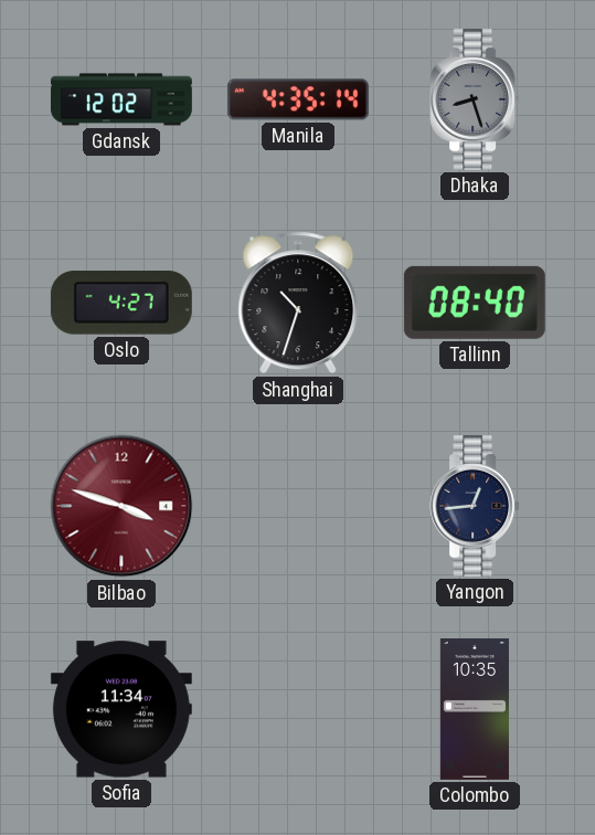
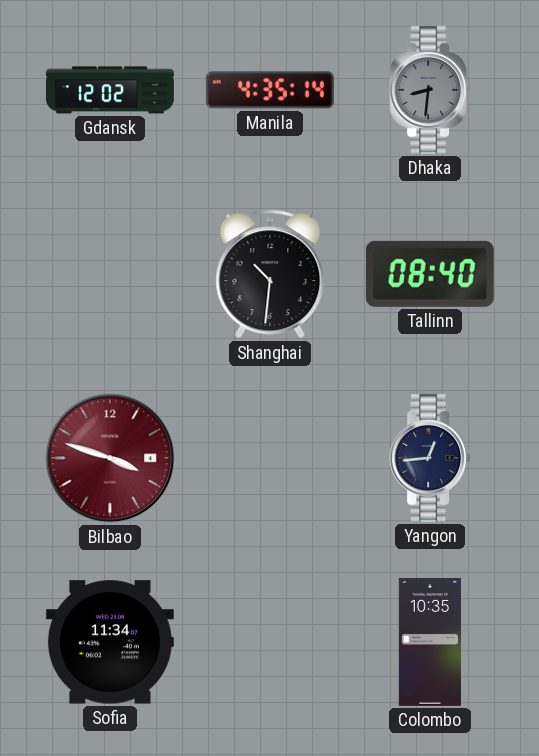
Dhaka: 8:27 -> 8:31 (430, 90)
Oslo: 4:27 -> none (121, 303)
Shanghai: 10:33 -> 10:31 (270, 274)
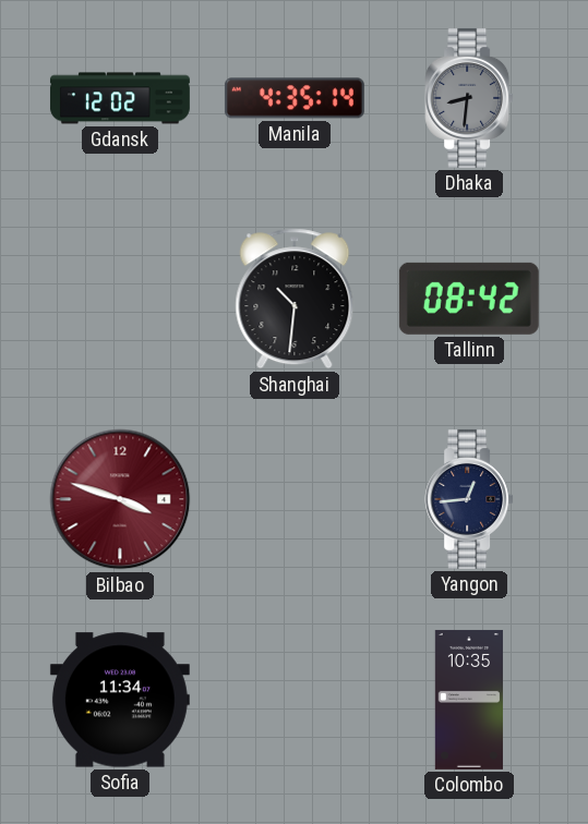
Tallinn: 08:40 -> 08:42 (469, 299)
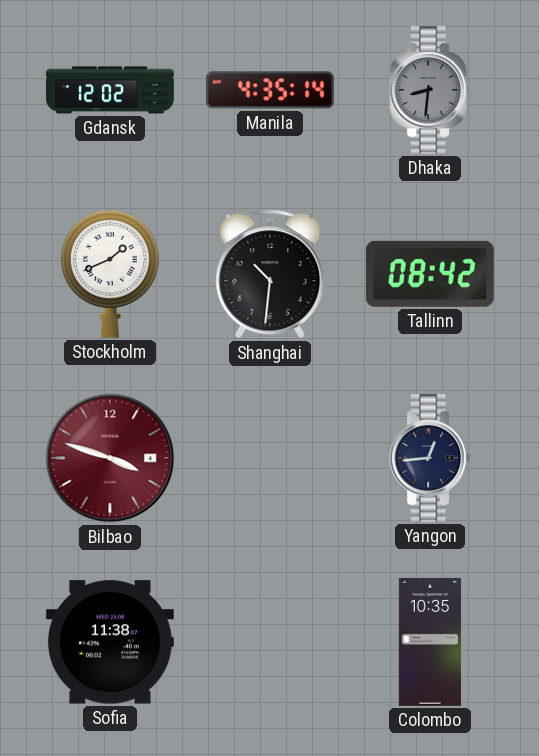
Stockholm: none -> 1:41 (110, 273)
Sofia: 11:34 -> 11:38 (110, 642)
